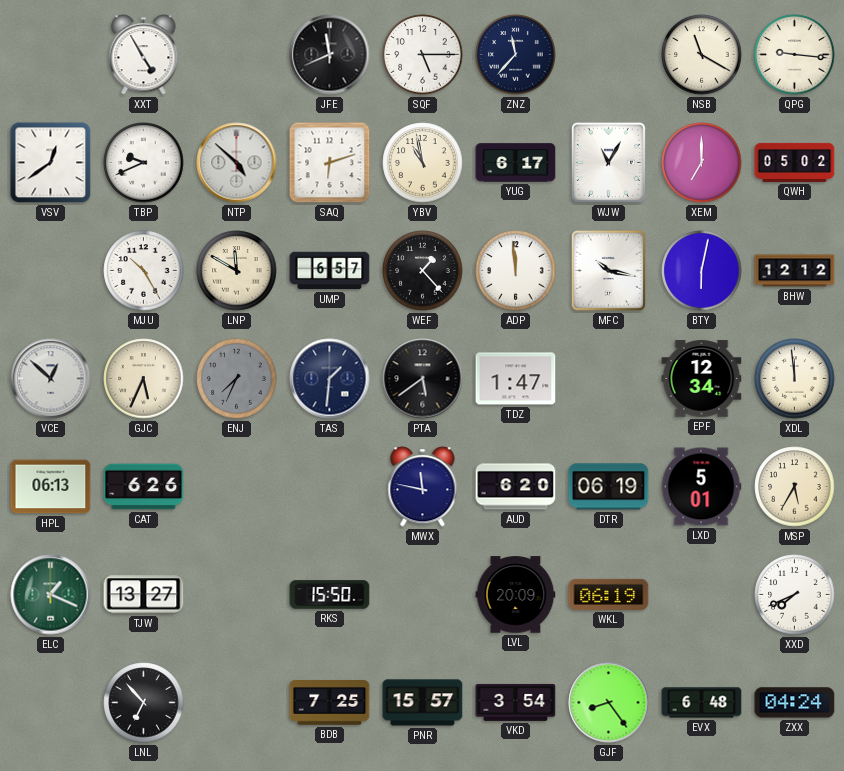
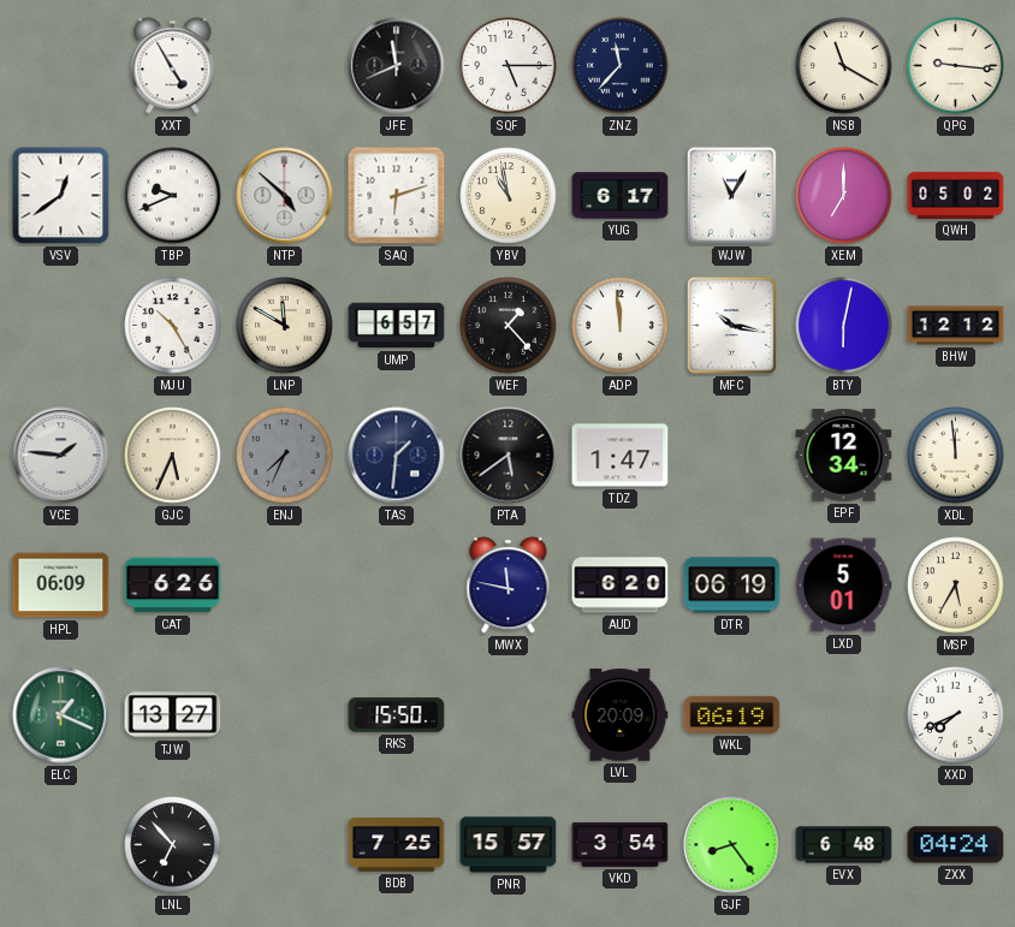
VCE: 12:52 -> 1:46 (61, 456)
HPL: 06:13 -> 06:09 (61, 586)
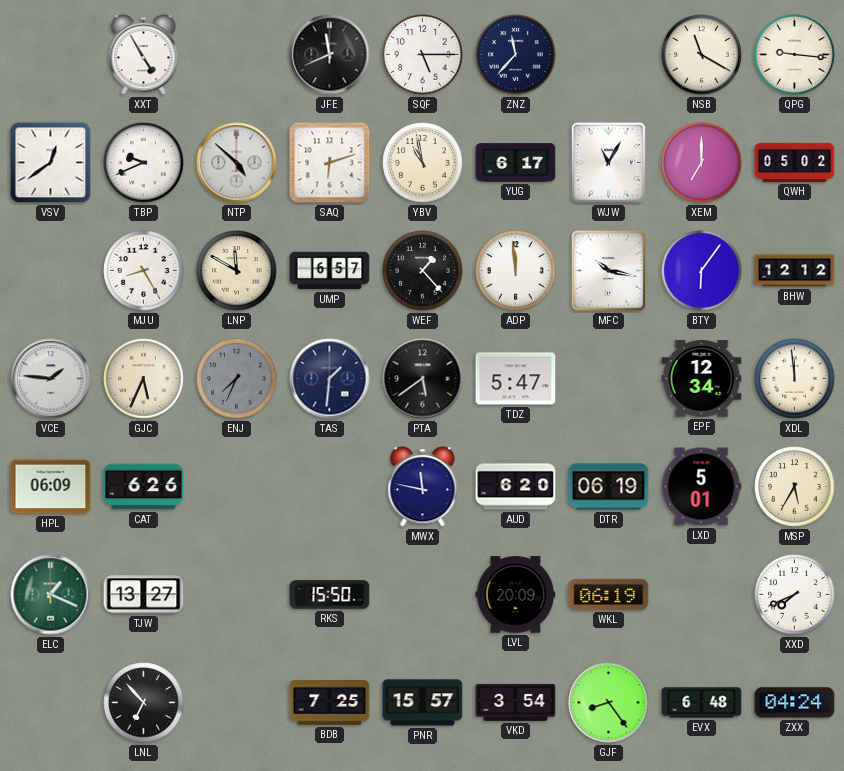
MJU: 10:25 -> 8:25 (144, 271)
BTY: 6:02 -> 6:06 (702, 271)
TDZ: 1:47 -> 5:47 (516, 379)
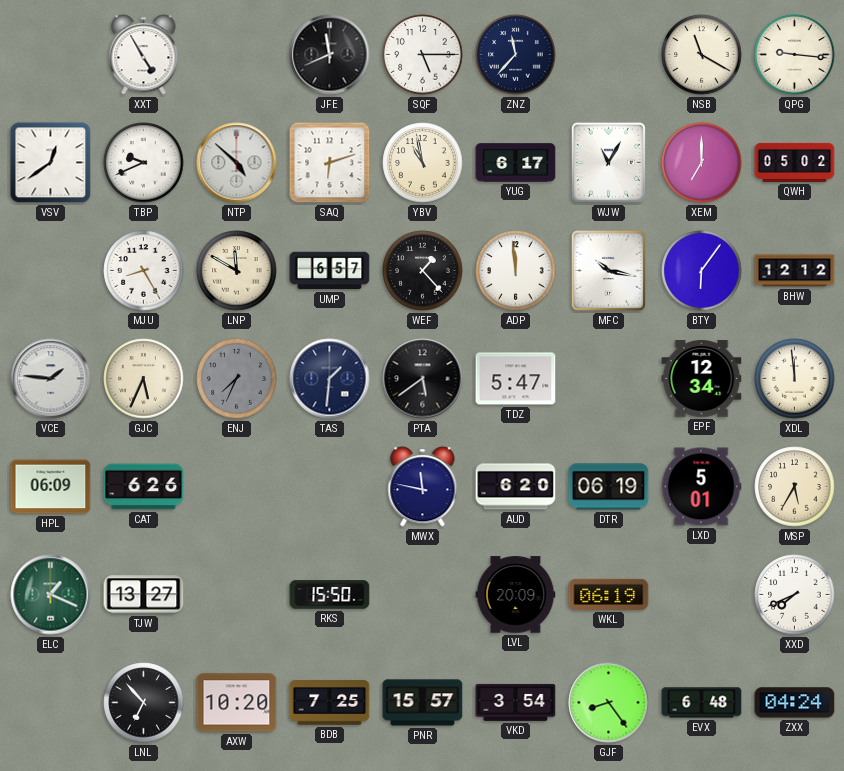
AXW: none -> 10:20 (237, 703)
